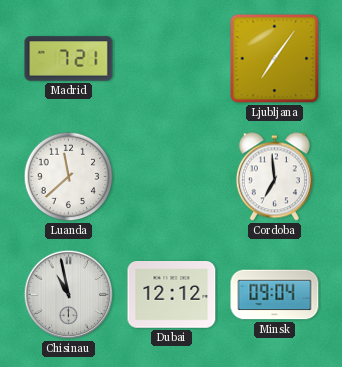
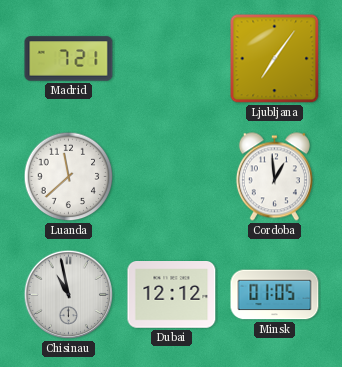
Cordoba: 6:59 -> 12:59 (274, 177)
Minsk: 09:04 -> 01:05 (275, 295)
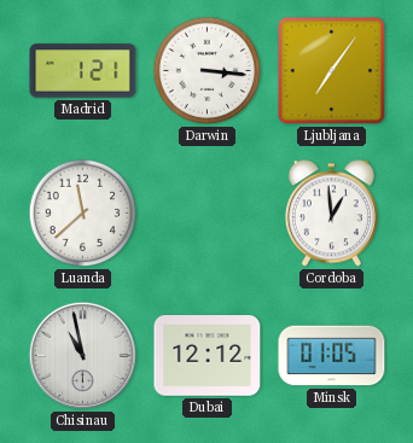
Madrid: 7:21 -> 1:21 (83, 71)
Darwin: none -> 3:16 (208, 71)
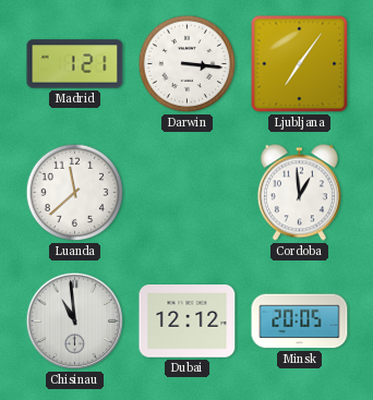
Chisinau: 10:58 -> 10:59 (75, 322)
Minsk: 01:05 -> 20:05 (300, 322)
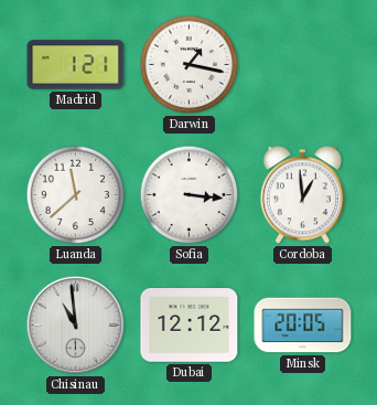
Darwin: 3:16 -> 1:17 (190, 65)
Ljubljana: 7:06 -> none (300, 64)
Sofia: none -> 3:16 (190, 195)
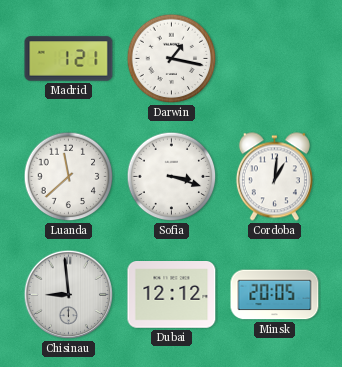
Sofia: 3:16 -> 3:18 (172, 177)
Cordoba: 12:59 -> 1:01 (274, 177)
Chisinau: 10:59 -> 8:59 (69, 295)
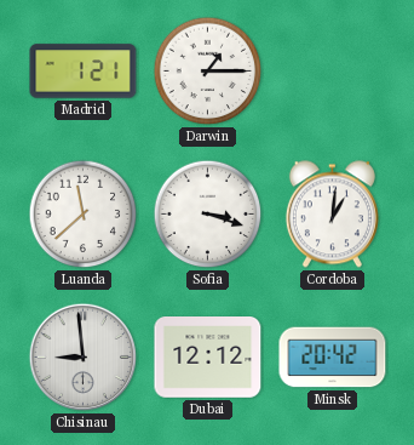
Darwin: 1:17 -> 1:15 (208, 72)
Minsk: 20:05 -> 20:42 (333, 358)
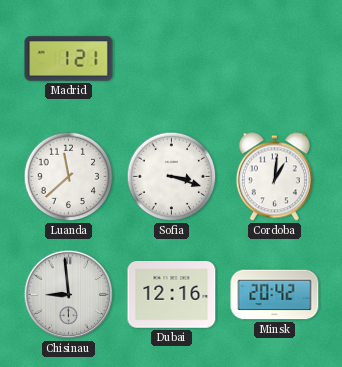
Darwin: 1:15 -> none (208, 72)
Dubai: 12:12 -> 12:16 (172, 295)
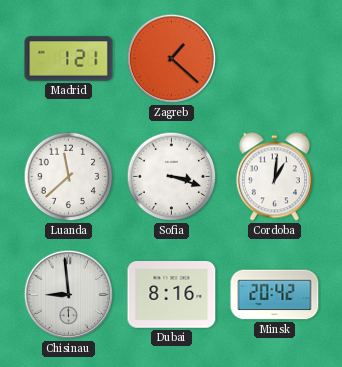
Zagreb: none -> 1:22 (172, 59)
Dubai: 12:16 -> 8:16 (172, 295)
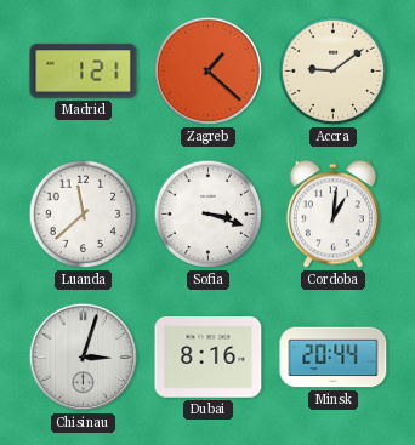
Accra: none -> 9:09 (334, 72)
Chisinau: 8:59 -> 3:03 (84, 358)
Minsk: 20:42 -> 20:44 (334, 358)
